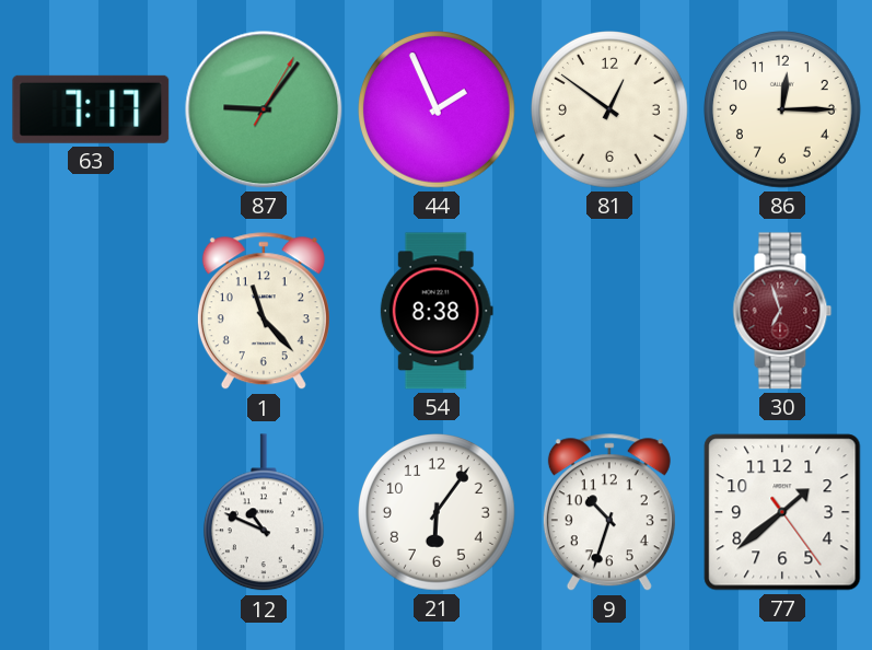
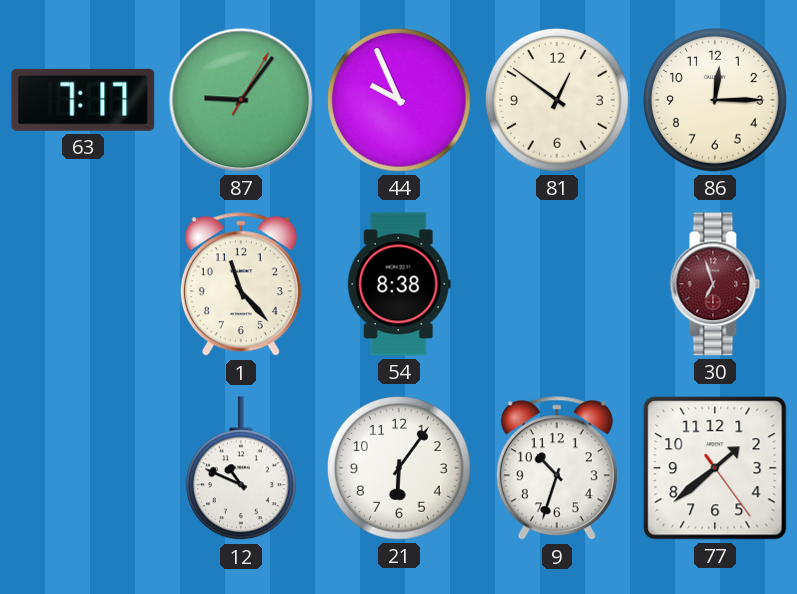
44: 1:56 -> 9:56 (400, 101)
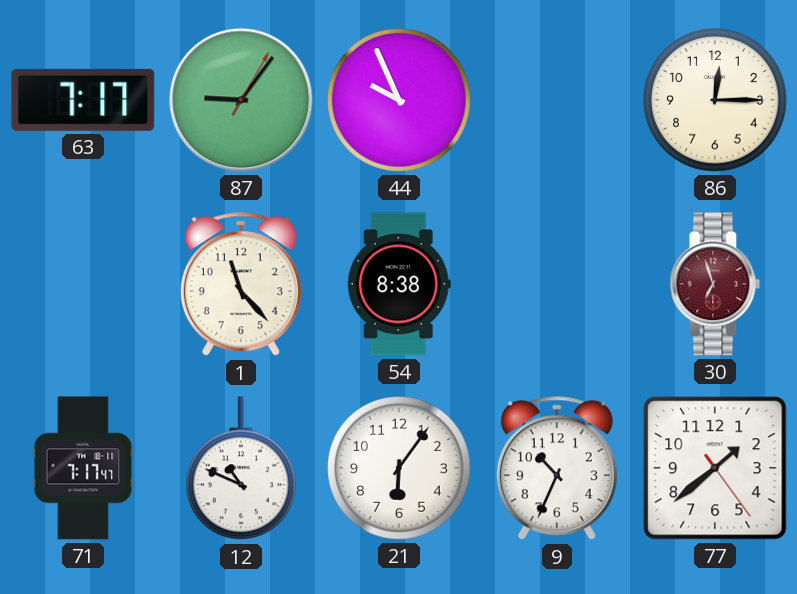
81: 12:51 -> none (558, 101)
71: none -> 7:17 (83, 468)
9: 10:33 -> 10:34 (557, 469)
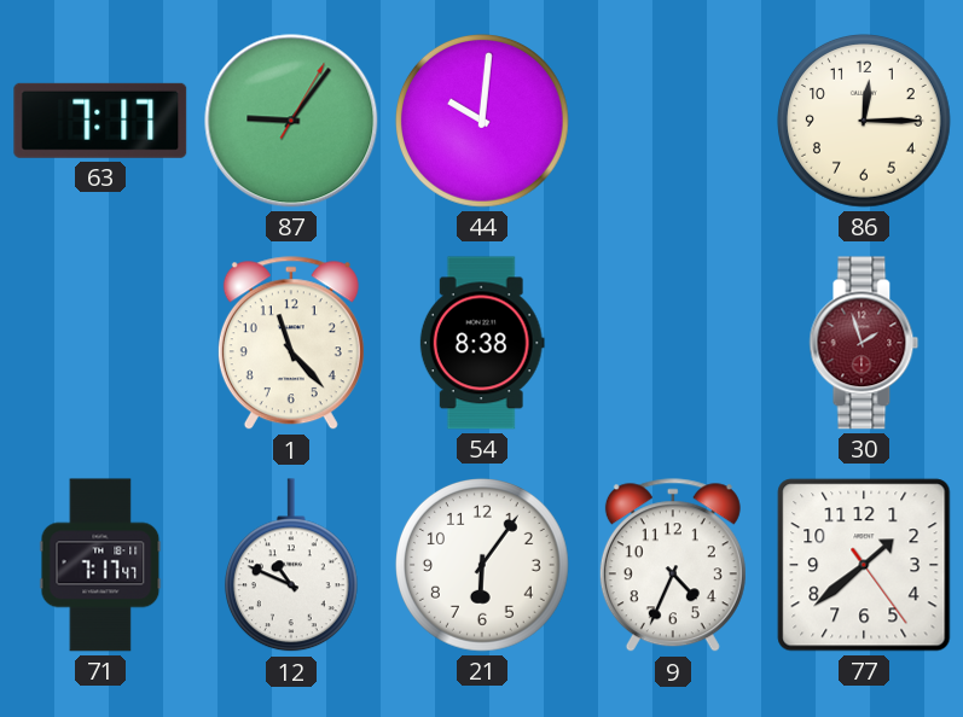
44: 9:56 -> 10:01 (483, 122)
30: 6:57 -> 1:57 (864, 343)
9: 10:34 -> 4:34 (673, 566)
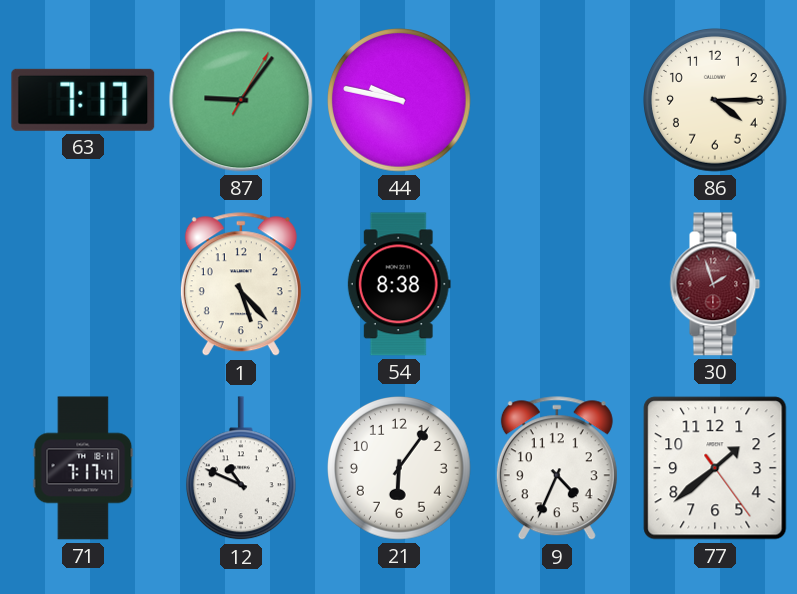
44: 10:01 -> 9:47 (400, 101)
86: 12:15 -> 4:15 (716, 101)
1: 11:23 -> 5:23 (241, 285)
